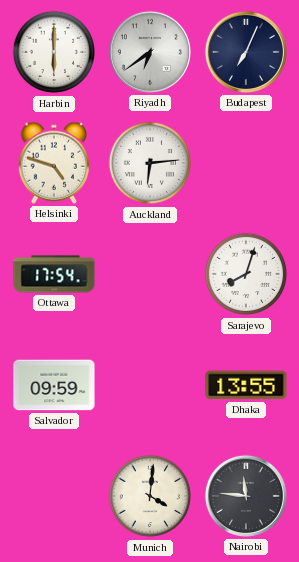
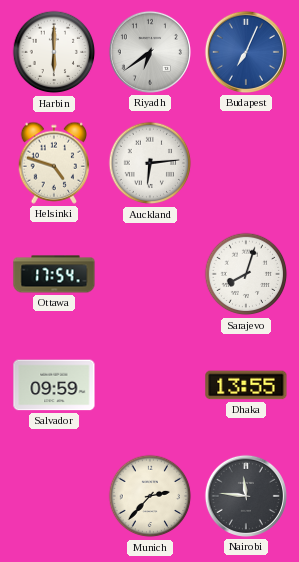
Budapest dial: navy -> blue (246, 52)
Munich: 4:01 -> 2:37 (150, 496)
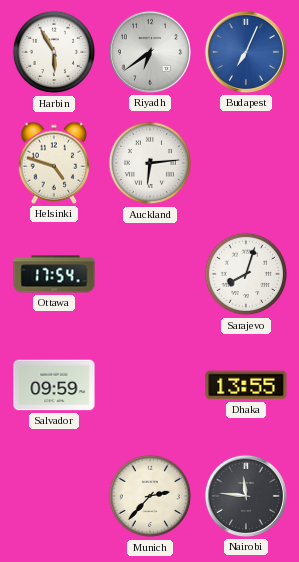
Harbin: 6:00 -> 5:55 (54, 52)
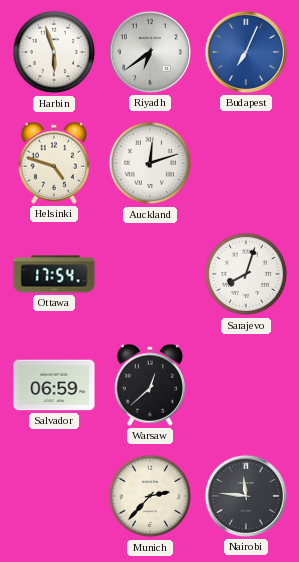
Harbin: 5:55 -> 5:57 (54, 52)
Auckland: 6:14 -> 12:12 (150, 163)
Salvador: 09:59 -> 06:59 (54, 385)
Warsaw: none -> 12:38 (149, 385)
Dhaka: 13:55 -> none (246, 385)
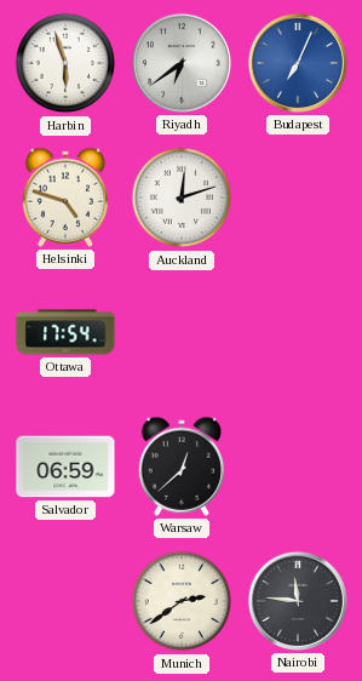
Sarajevo: 8:03 -> none (246, 274)
Munich: 2:37 -> 2:39 (182, 601)
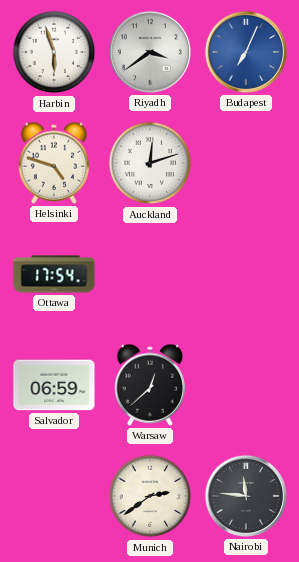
Riyadh: 6:39 -> 3:39 (150, 52)
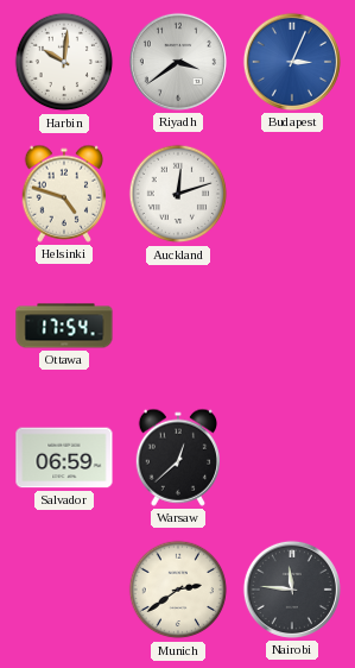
Harbin: 5:57 -> 10:01 (64, 62)
Budapest: 7:04 -> 3:04 (292, 62)
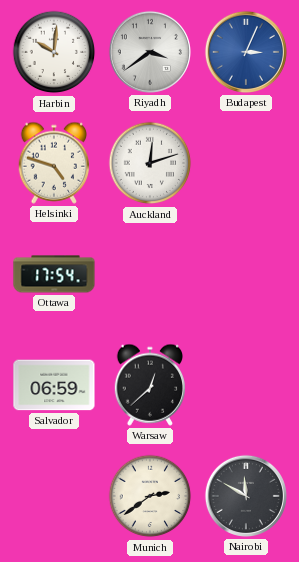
Nairobi: 11:46 -> 11:50 (246, 496)
